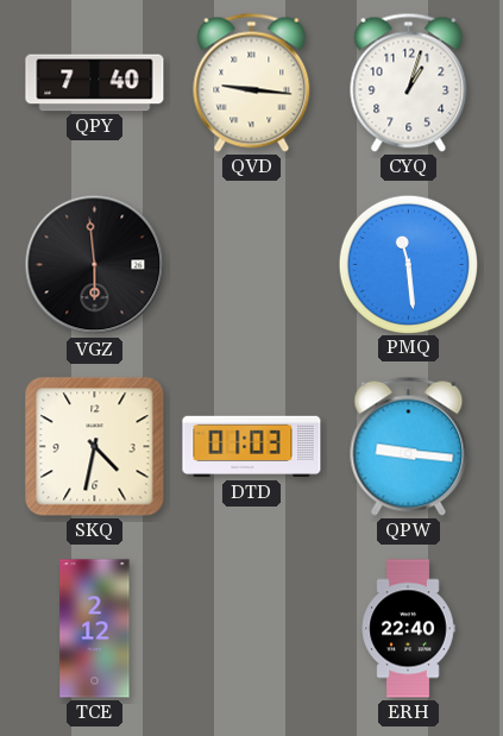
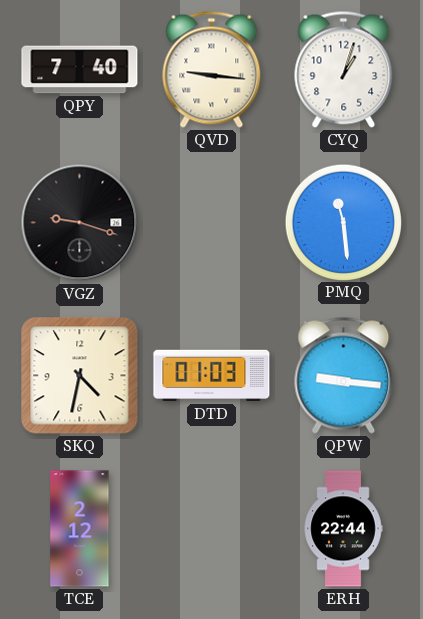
VGZ: 5:59 -> 9:18 (80, 223)
ERH: 22:40 -> 22:44 (343, 529)
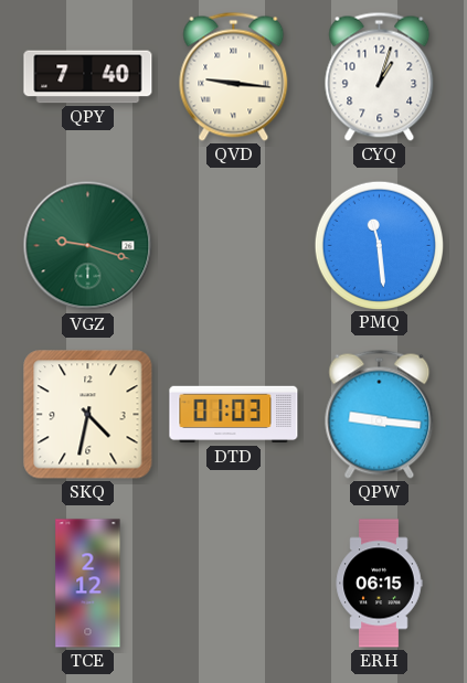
VGZ dial: black -> green (88, 246)
ERH: 22:44 -> 06:15 (379, 584)
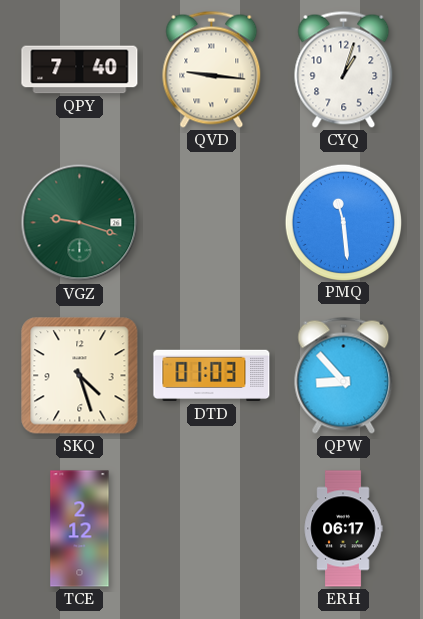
SKQ: 4:32 -> 4:27 (80, 376)
QPW: 9:16 -> 8:53 (344, 375)
ERH: 06:15 -> 06:17 (343, 529)
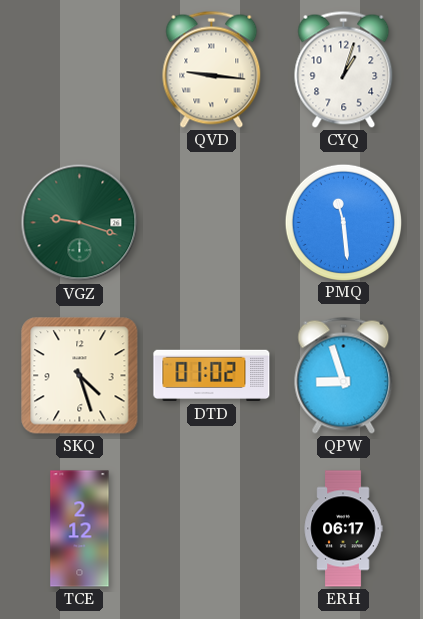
QPY: 7:40 -> none (80, 70)
DTD: 01:03 -> 01:02 (212, 376)
QPW: 8:53 -> 8:57 (344, 375)
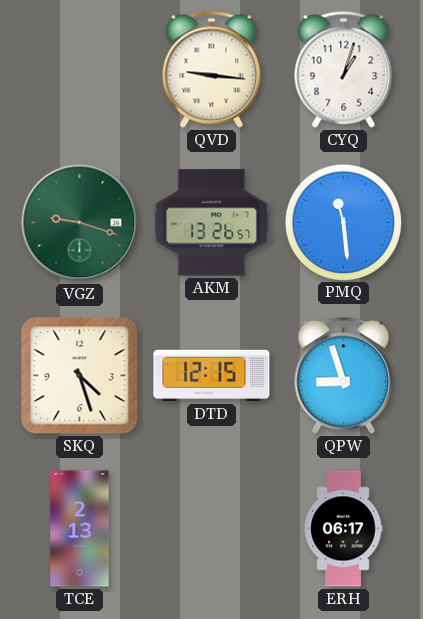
AKM: none -> 13:26 (212, 223)
DTD: 01:02 -> 12:15 (212, 376)
TCE: 2:12 -> 2:13 (80, 529)
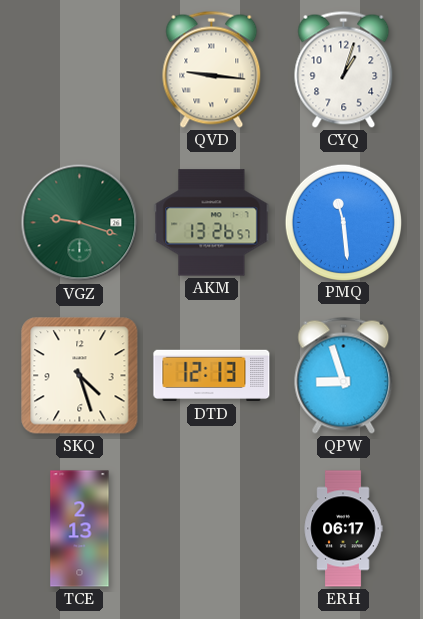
DTD: 12:15 -> 12:13 (212, 376)
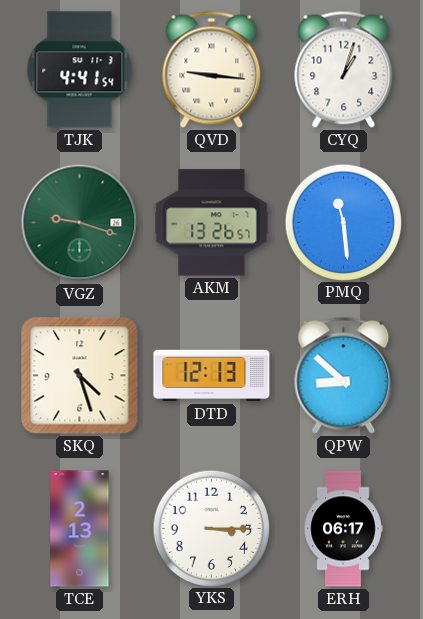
TJK: none -> 4:41 (80, 70)
QPW: 8:57 -> 8:52 (344, 375)
YKS: none -> 3:15 (211, 528)
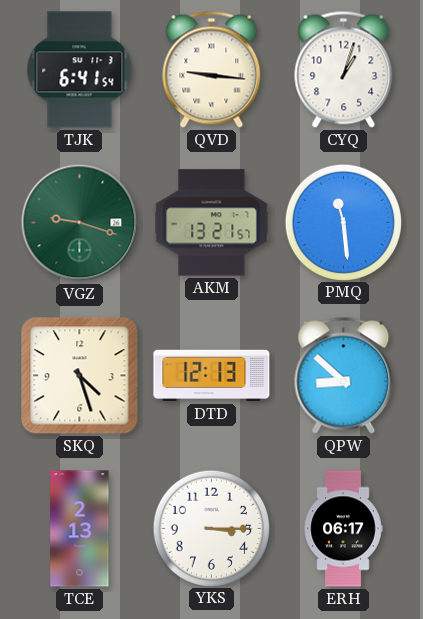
TJK: 4:41 -> 6:41 (80, 70)
AKM: 13:26 -> 13:21 (212, 223)
